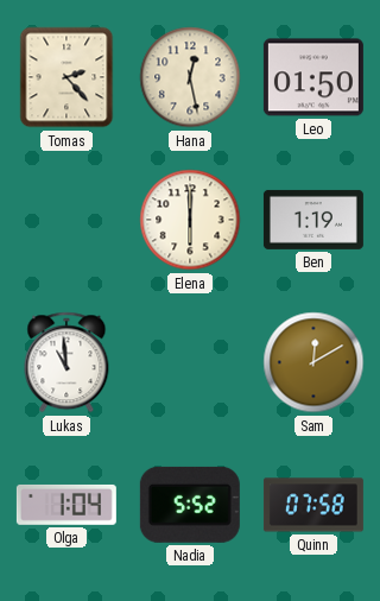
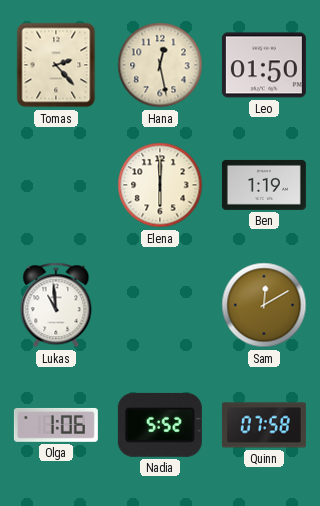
Olga: 1:04 -> 1:06 (56, 425)
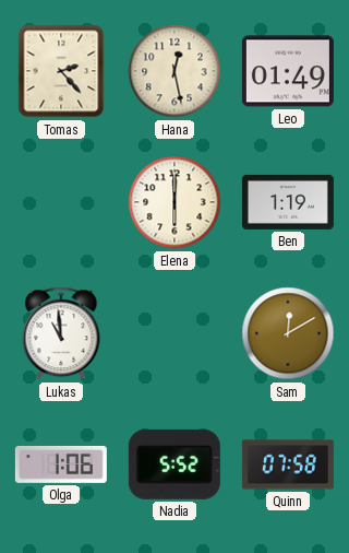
Leo: 01:50 -> 01:49 (288, 71)
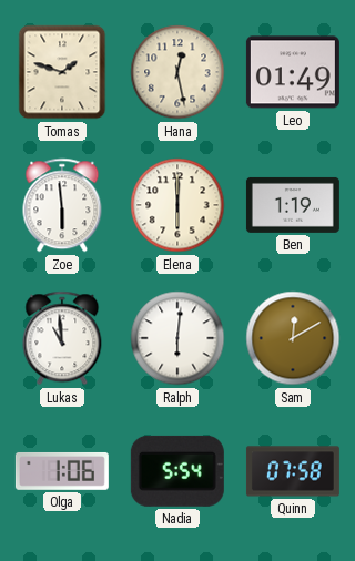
Tomas: 2:23 -> 1:48 (62, 72)
Zoe: none -> 5:59 (62, 205)
Ralph: none -> 6:01 (177, 338)
Nadia: 5:52 -> 5:54 (177, 471)
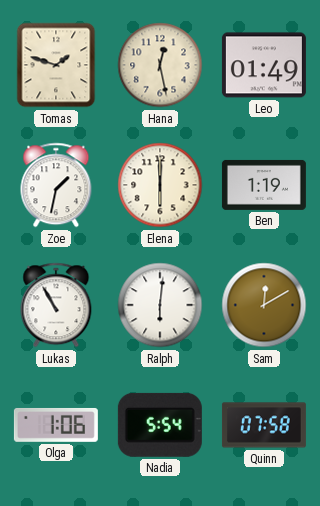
Zoe: 5:59 -> 1:32 (56, 185)
Lukas: 10:59 -> 10:55 (56, 305)
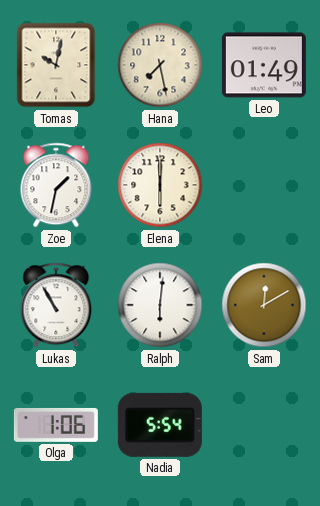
Tomas: 1:48 -> 10:02 (56, 65)
Hana: 12:28 -> 7:28 (160, 65)
Ben: 1:19 -> none (264, 185)
Quinn: 07:58 -> none (264, 425)
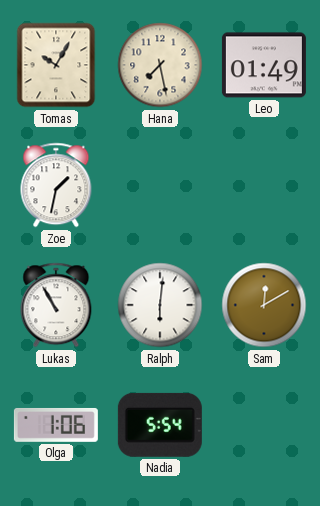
Tomas: 10:02 -> 10:05 (56, 65)
Elena: 6:00 -> none (160, 185)
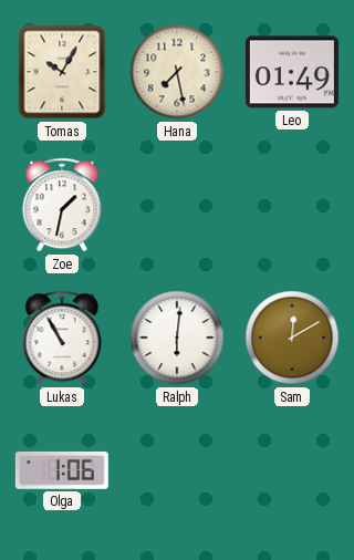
Nadia: 5:54 -> none (160, 425)
